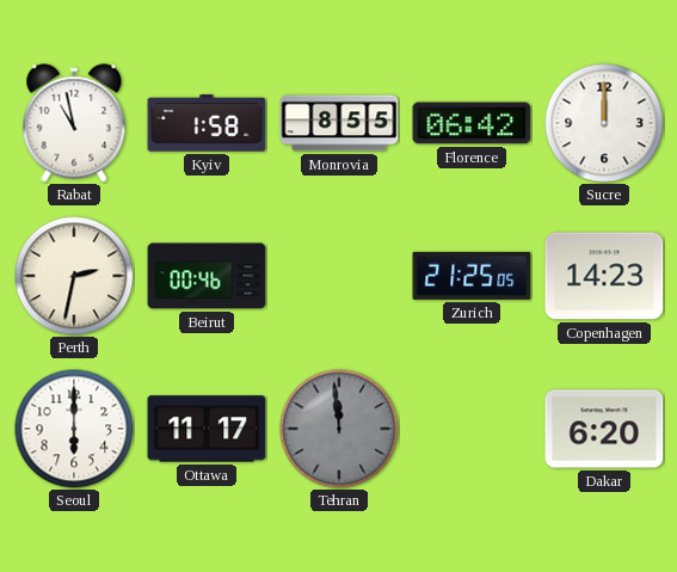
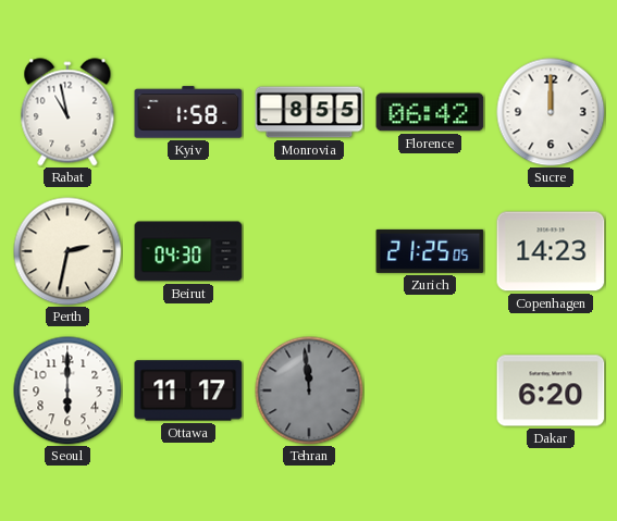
Beirut: 00:46 -> 04:30 (188, 251)
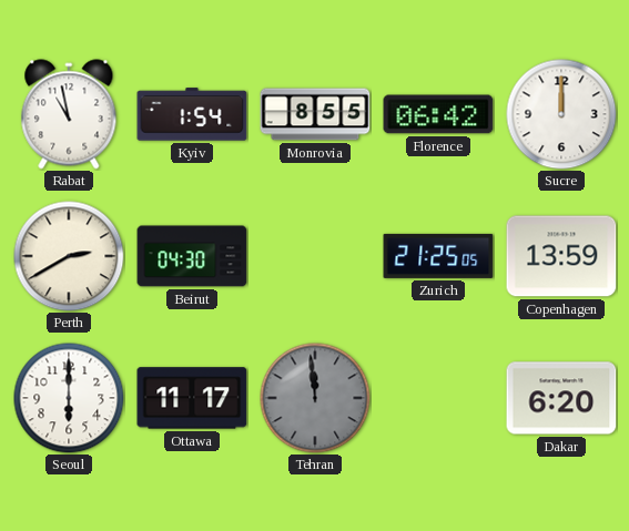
Kyiv: 1:58 -> 1:54 (192, 114)
Perth: 2:32 -> 2:40 (69, 256)
Copenhagen: 14:23 -> 13:59 (561, 256)
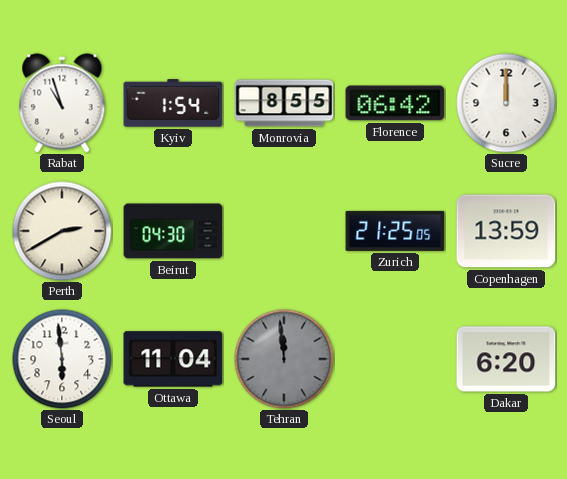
Rabat: 10:58 -> 10:57 (62, 103)
Seoul: 6:00 -> 5:59 (62, 359)
Ottawa: 11:17 -> 11:04 (173, 359)
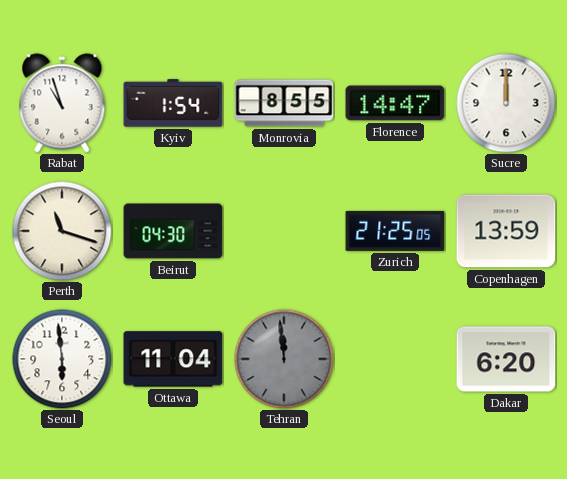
Florence: 06:42 -> 14:47 (395, 103)
Perth: 2:40 -> 11:18 (62, 231)
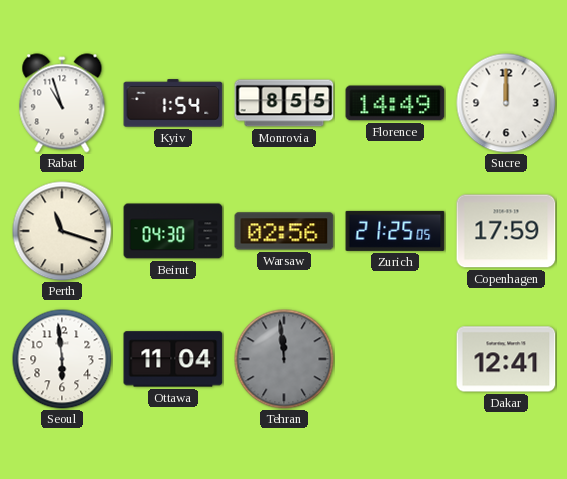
Florence: 14:47 -> 14:49 (395, 103)
Warsaw: none -> 02:56 (284, 231)
Copenhagen: 13:59 -> 17:59 (506, 231)
Dakar: 6:20 -> 12:41 (506, 359)
